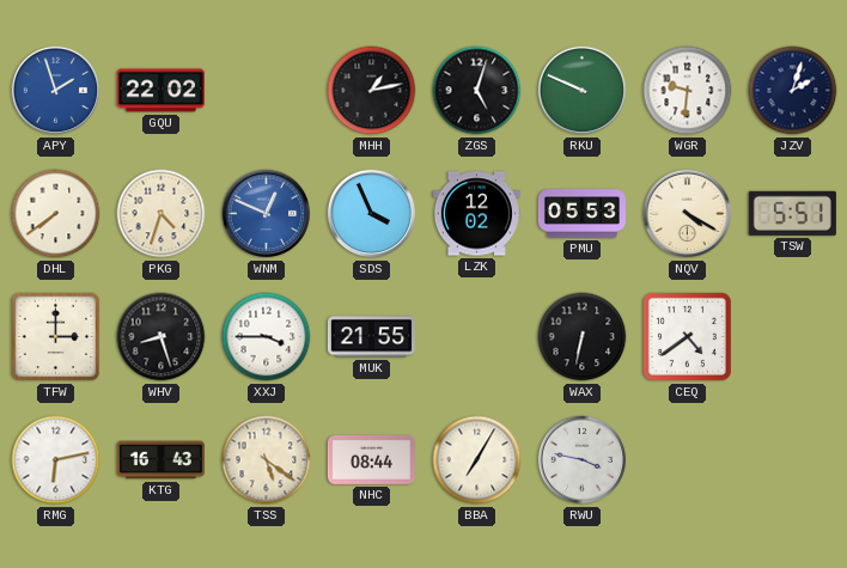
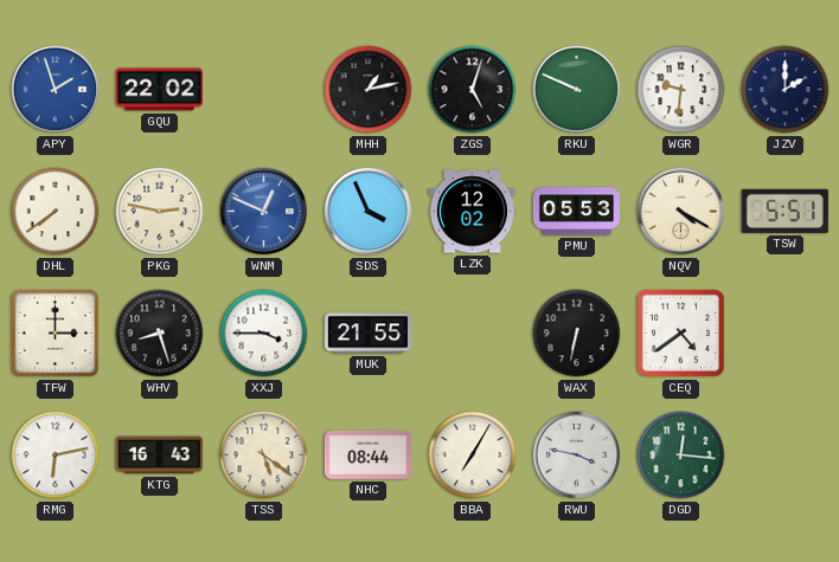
JZV: 2:03 -> 2:00 (786, 90)
PKG: 4:33 -> 2:47 (160, 212)
DGD: none -> 12:16 (681, 456)
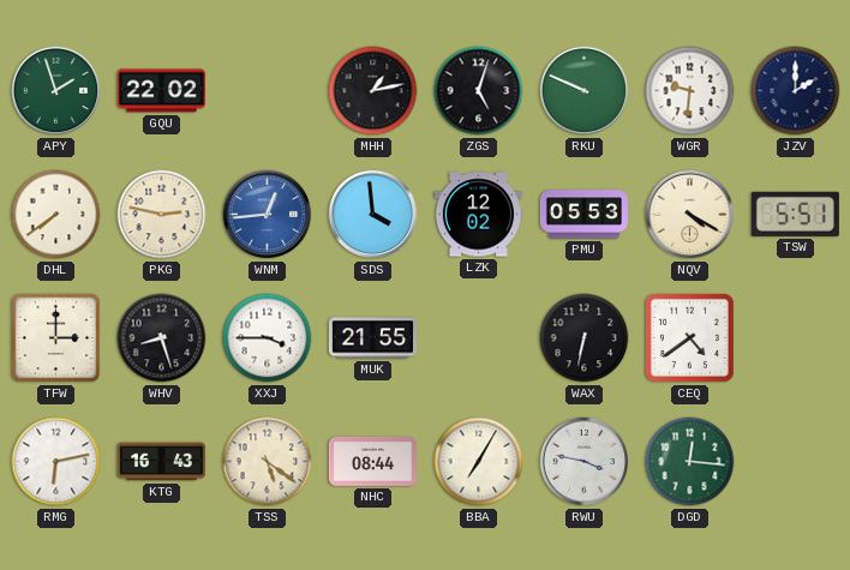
APY dial: blue -> green (56, 91)
WNM: 12:49 -> 12:44 (268, 215)
SDS: 3:56 -> 3:59 (373, 215)
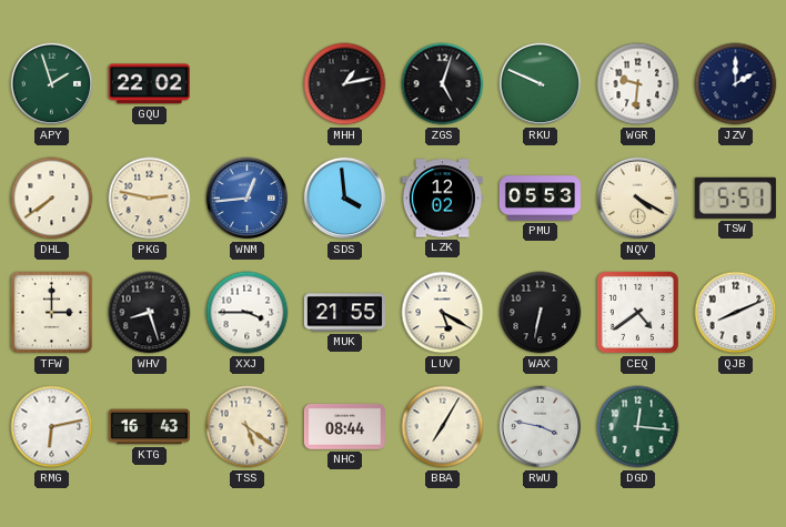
LUV: none -> 5:20 (443, 313)
QJB: none -> 8:11 (736, 313)
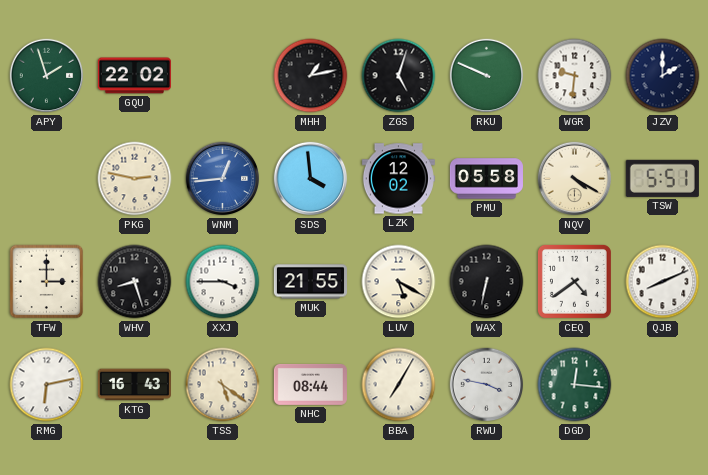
DHL: 7:39 -> none (52, 199)
PMU: 05:53 -> 05:58 (486, 179)
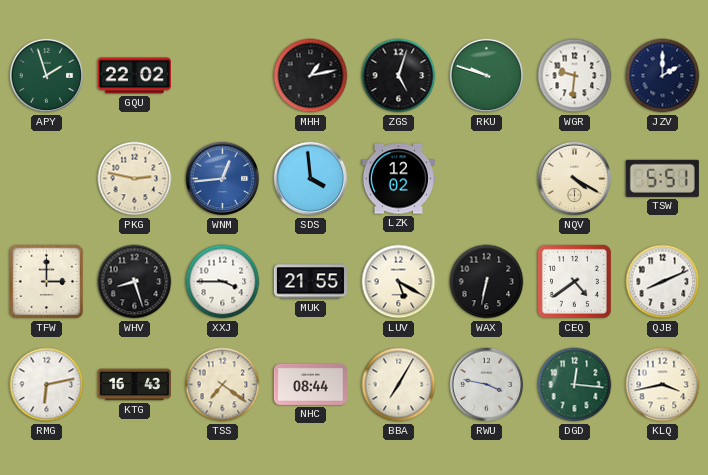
RKU: 9:49 -> 9:48 (487, 76)
PMU: 05:58 -> none (486, 179)
TSS: 5:21 -> 7:21 (223, 385)
KLQ: none -> 3:43 (663, 385)
